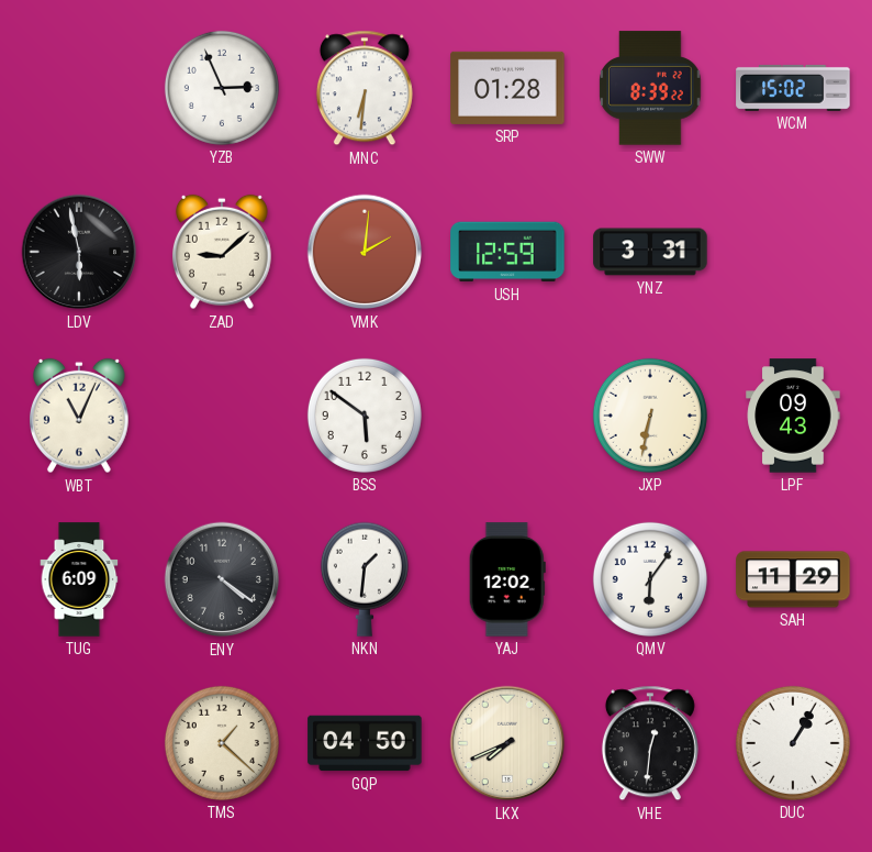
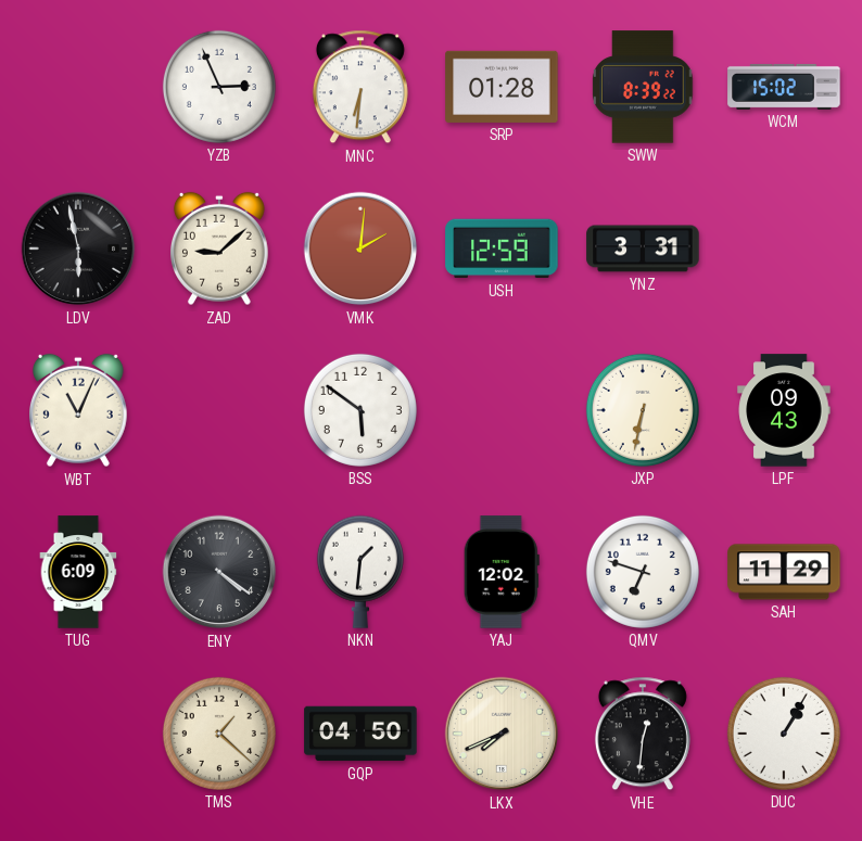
QMV: 6:06 -> 6:48 (643, 572)
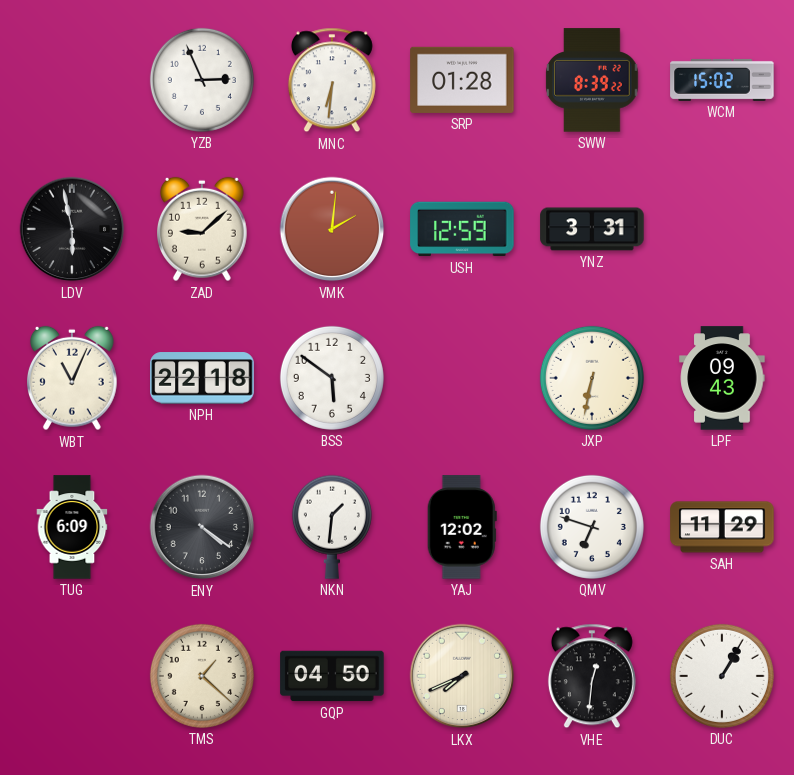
NPH: none -> 22:18 (202, 378)
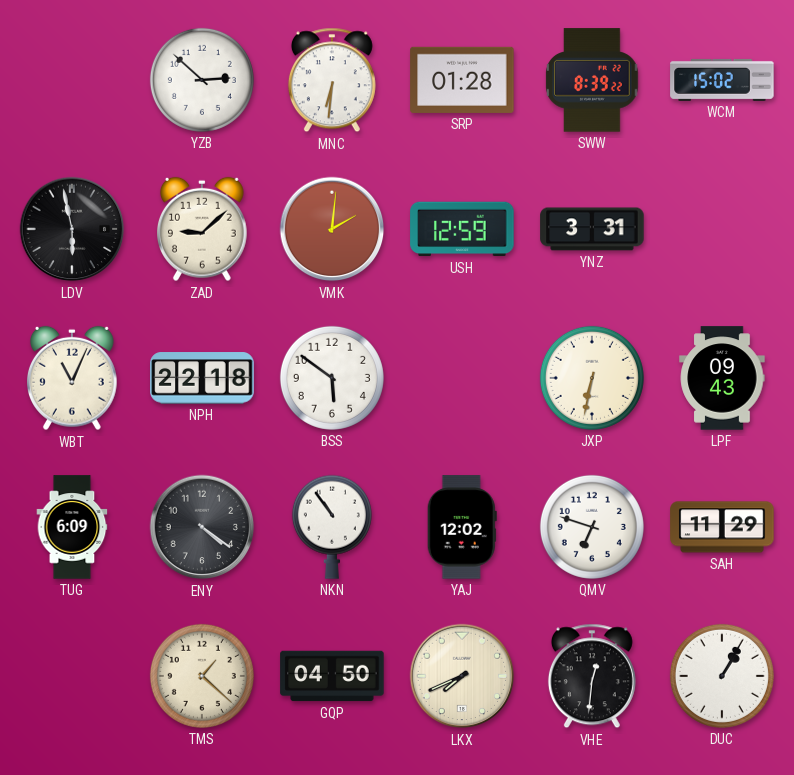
YZB: 2:56 -> 2:52 (202, 80)
NKN: 1:31 -> 10:54 (332, 527)
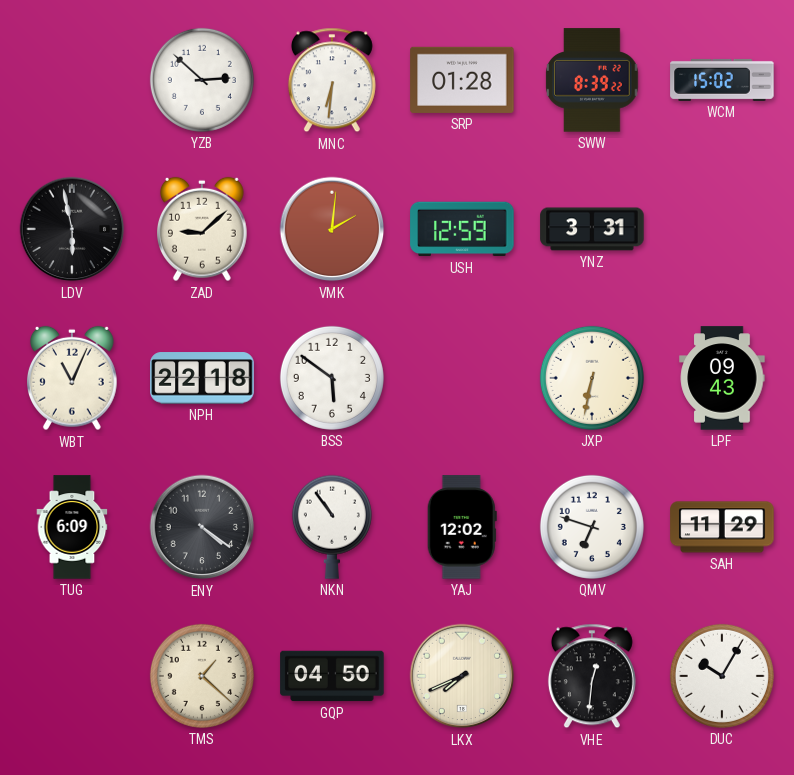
DUC: 1:05 -> 10:05 (722, 676)
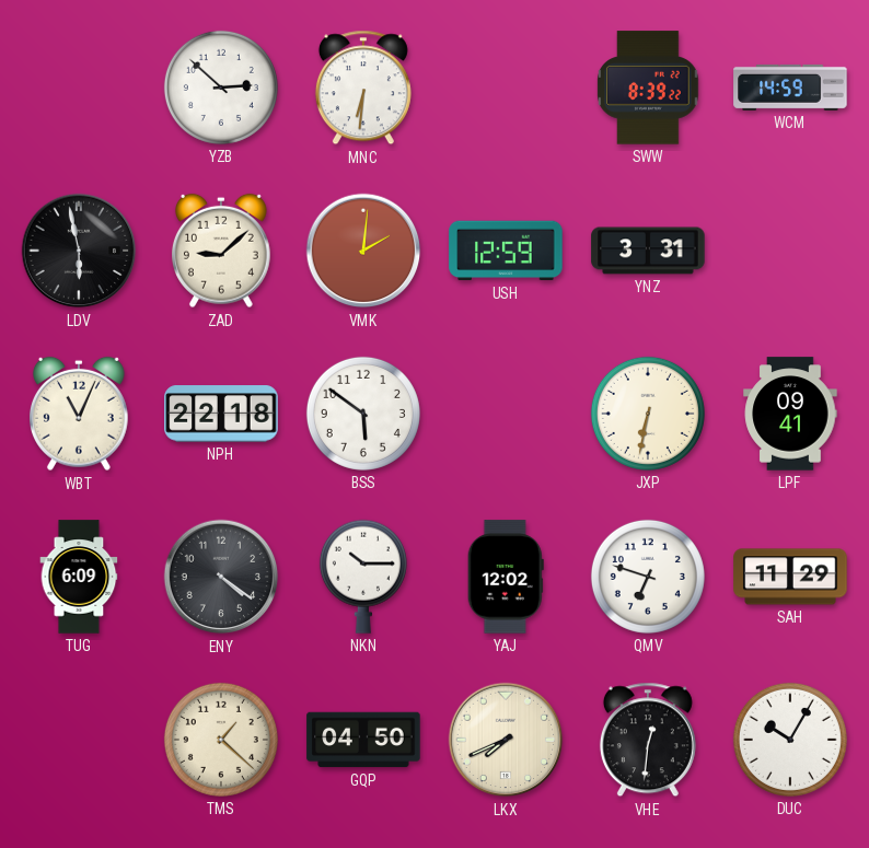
SRP: 01:28 -> none (462, 80)
WCM: 15:02 -> 14:59 (790, 88)
LPF: 09:43 -> 09:41 (790, 414)
NKN: 10:54 -> 10:15 (363, 577)
